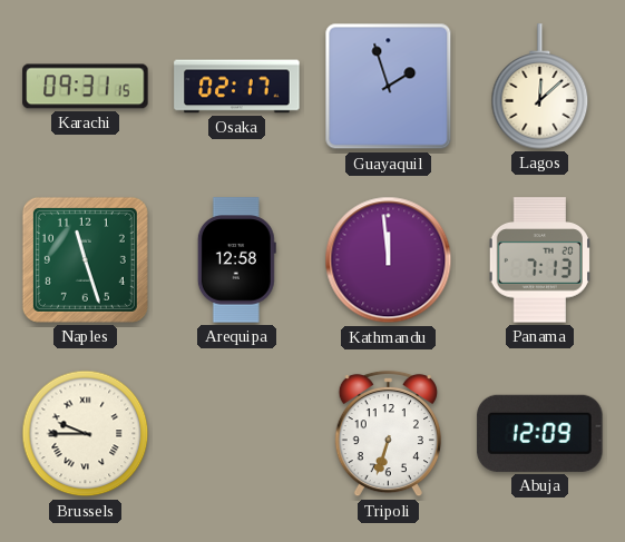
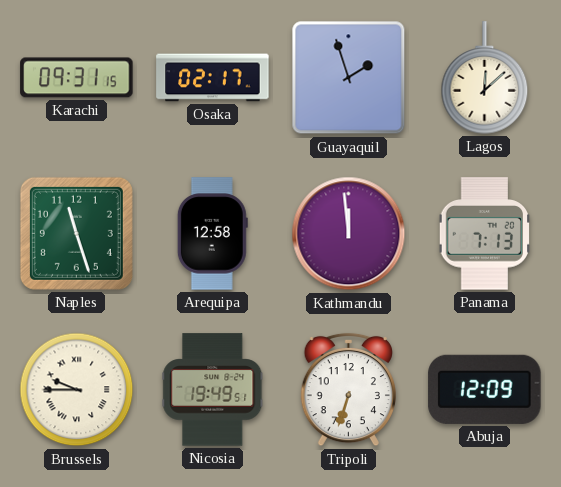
Nicosia: none -> 19:49 (213, 390)
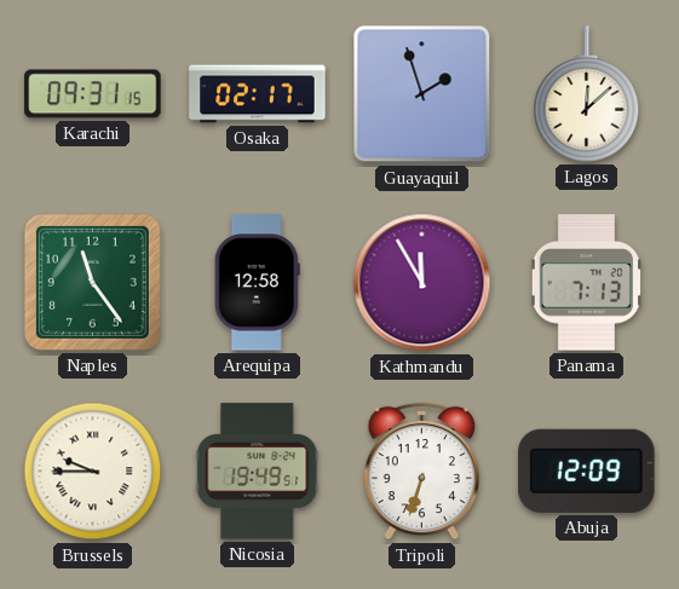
Naples: 11:27 -> 11:24 (92, 282)
Kathmandu: 11:59 -> 11:55 (422, 283)
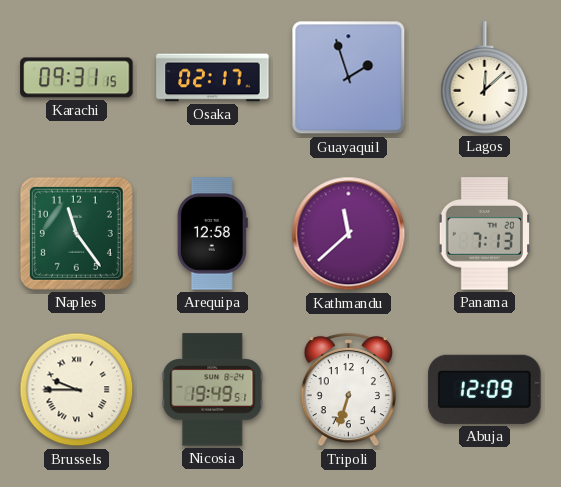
Kathmandu: 11:55 -> 11:38 (349, 234)
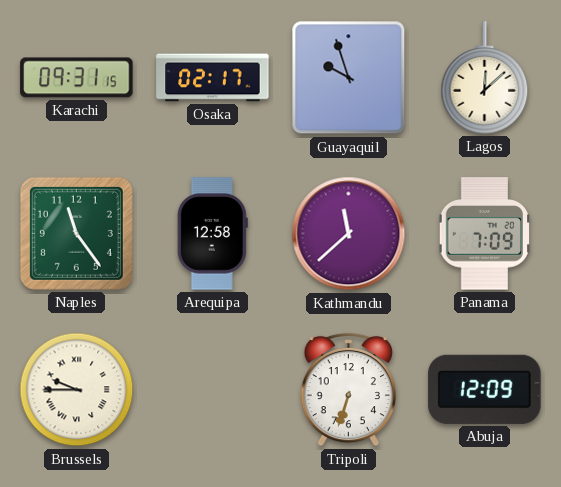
Guayaquil: 1:57 -> 9:57 (349, 78)
Panama: 7:13 -> 7:09 (485, 234)
Nicosia: 19:49 -> none (213, 390)
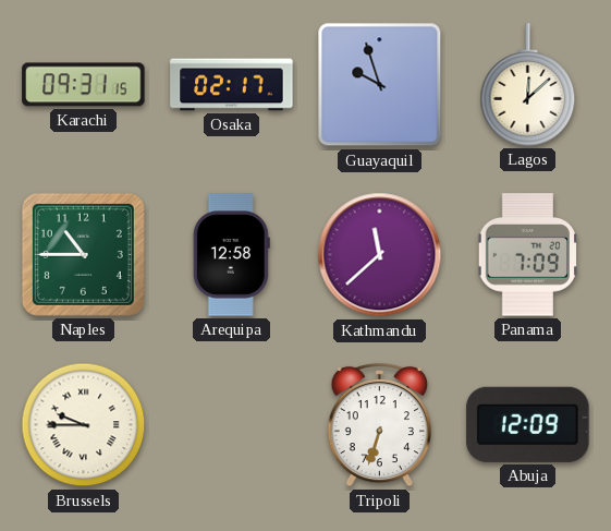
Naples: 11:24 -> 10:45 (83, 254)
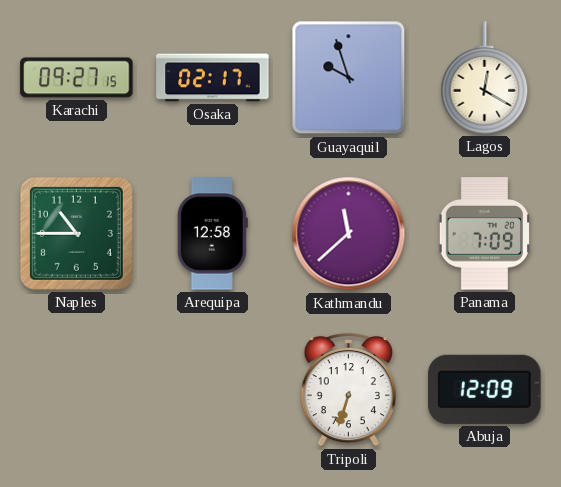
Karachi: 09:31 -> 09:27 (77, 78)
Lagos: 12:08 -> 12:20 (485, 78)
Brussels: 9:45 -> none (84, 425)
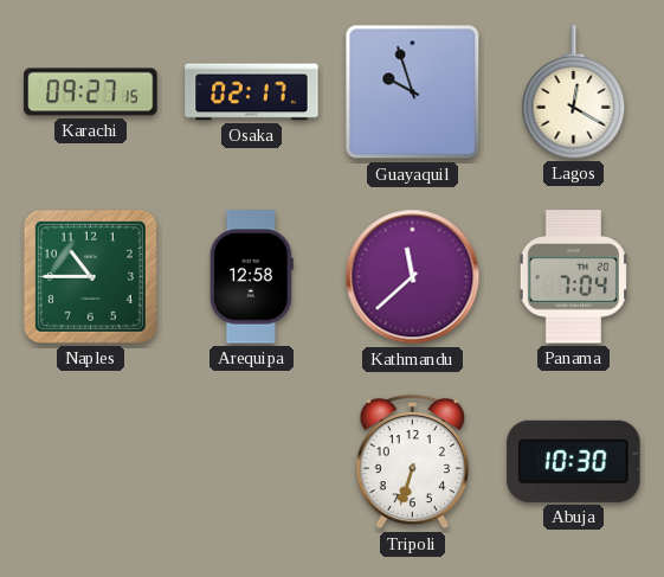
Panama: 7:09 -> 7:04 (574, 277)
Abuja: 12:09 -> 10:30 (574, 461)
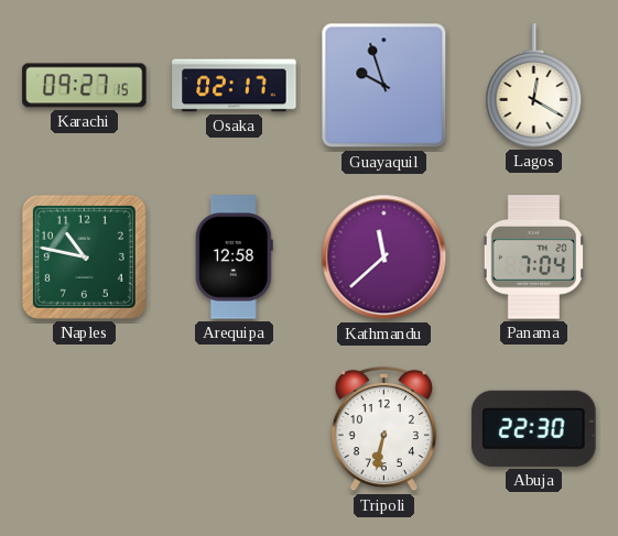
Naples: 10:45 -> 10:47 (84, 256)
Tripoli: 6:33 -> 6:32 (383, 429)
Abuja: 10:30 -> 22:30 (534, 428)
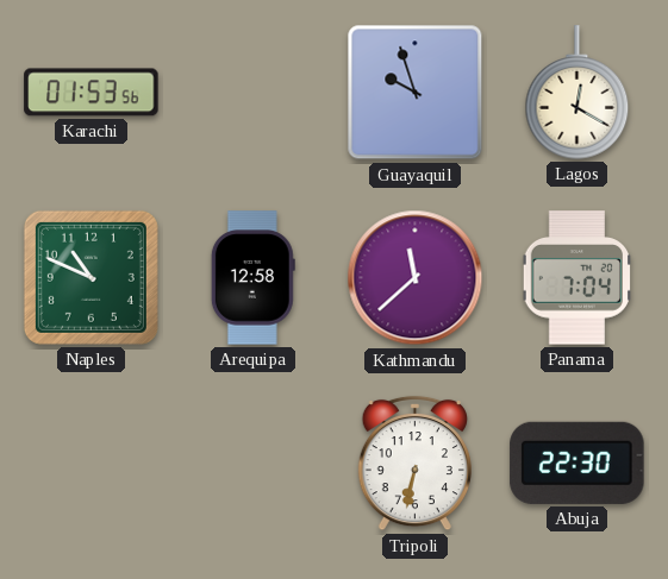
Karachi: 09:27 -> 01:53 (92, 93)
Osaka: 02:17 -> none (235, 86)
Naples: 10:47 -> 10:49 (90, 277)
